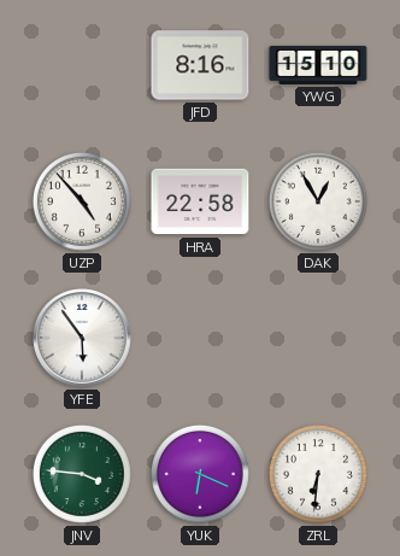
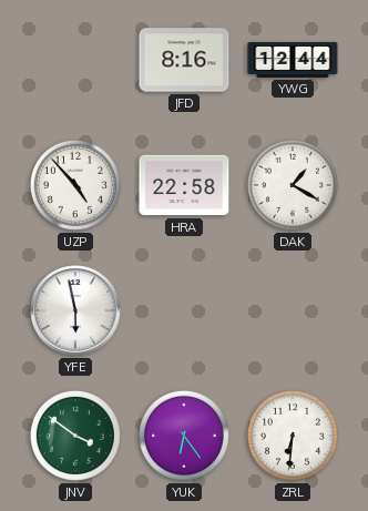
YWG: 15:10 -> 12:44 (293, 60)
DAK: 12:55 -> 1:20 (293, 185)
YFE: 5:54 -> 5:58 (75, 310)
JNV: 3:46 -> 3:51 (75, 436)
YUK: 6:19 -> 6:24 (184, 436)
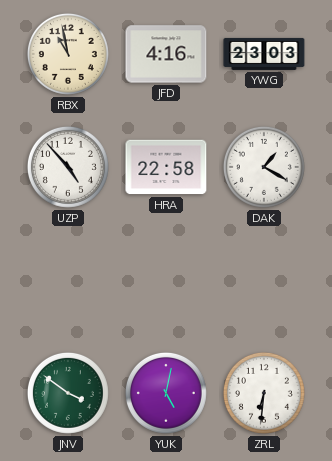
RBX: none -> 10:58 (68, 54)
JFD: 8:16 -> 4:16 (166, 54)
YWG: 12:44 -> 23:03 (264, 54)
YFE: 5:58 -> none (75, 310)
YUK: 6:24 -> 5:02 (166, 393)
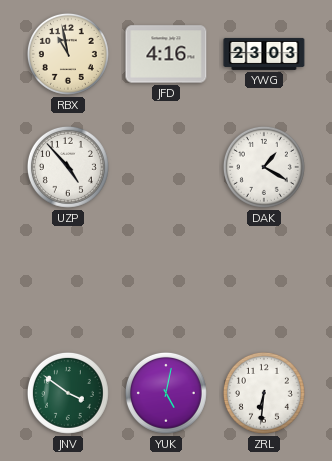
HRA: 22:58 -> none (166, 167)
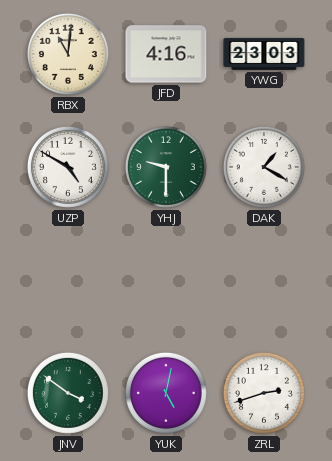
RBX: 10:58 -> 11:01 (68, 54)
UZP: 4:53 -> 4:50 (68, 167)
YHJ: none -> 9:30 (166, 167)
ZRL: 6:31 -> 2:42 (264, 393)
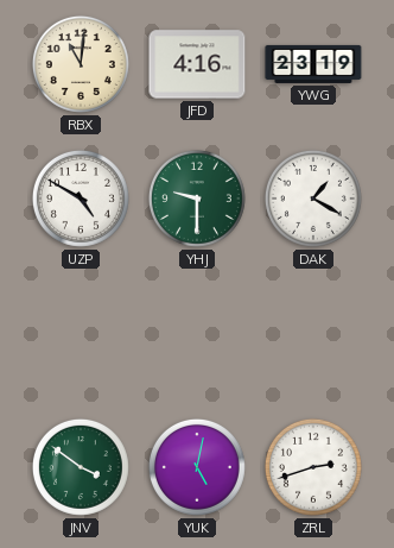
YWG: 23:03 -> 23:19 (313, 64)
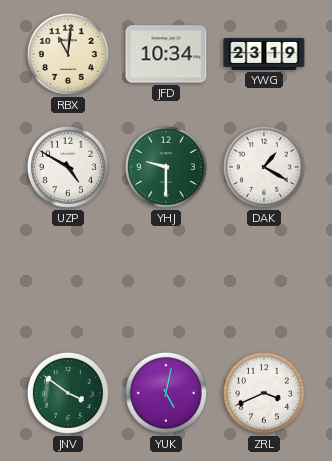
JFD: 4:16 -> 10:34 (166, 54)
ZRL: 2:42 -> 3:41 (264, 393)
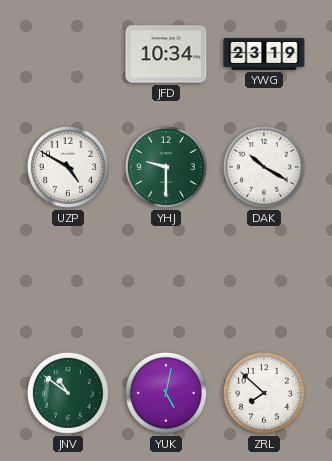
RBX: 11:01 -> none (68, 54)
DAK: 1:20 -> 10:20 (264, 167)
JNV: 3:51 -> 10:51 (68, 393)
ZRL: 3:41 -> 7:52 (264, 393)
